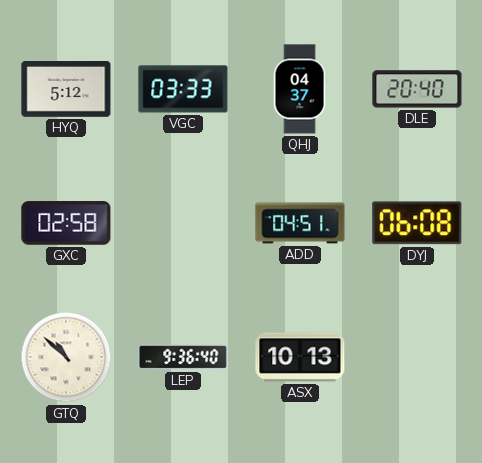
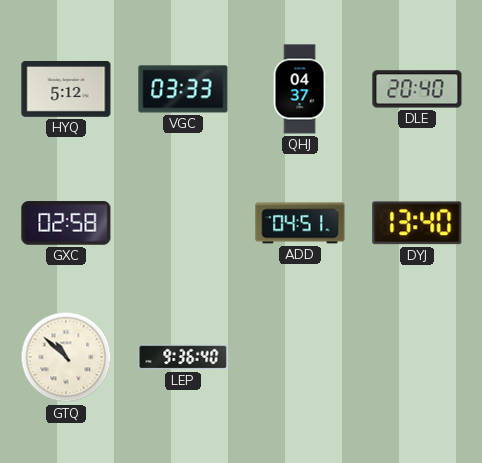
DYJ: 06:08 -> 13:40 (417, 223)
ASX: 10:13 -> none (300, 357)
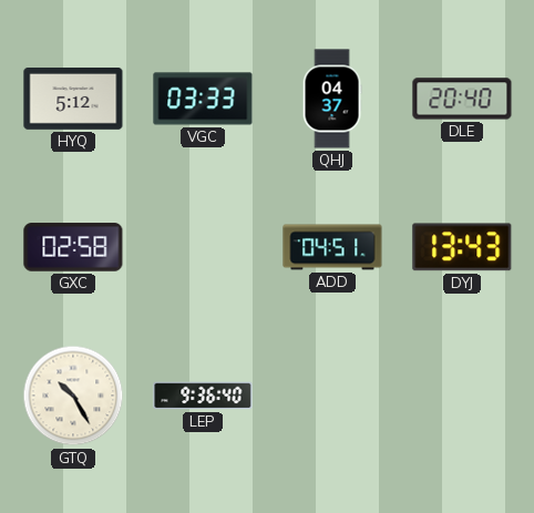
DYJ: 13:40 -> 13:43 (462, 247)
GTQ: 10:52 -> 10:25 (73, 396)
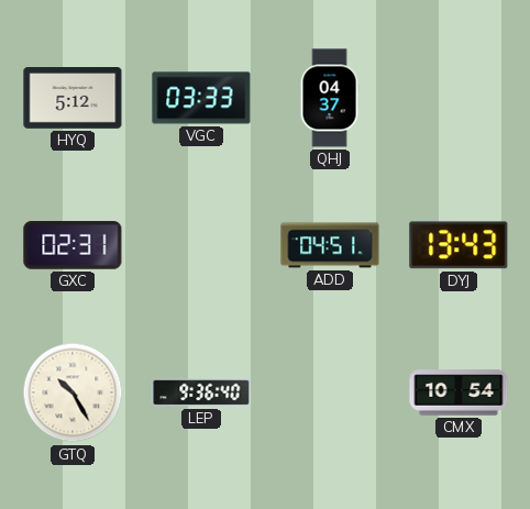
DLE: 20:40 -> none (462, 99)
GXC: 02:58 -> 02:31 (73, 245)
CMX: none -> 10:54 (459, 392)
